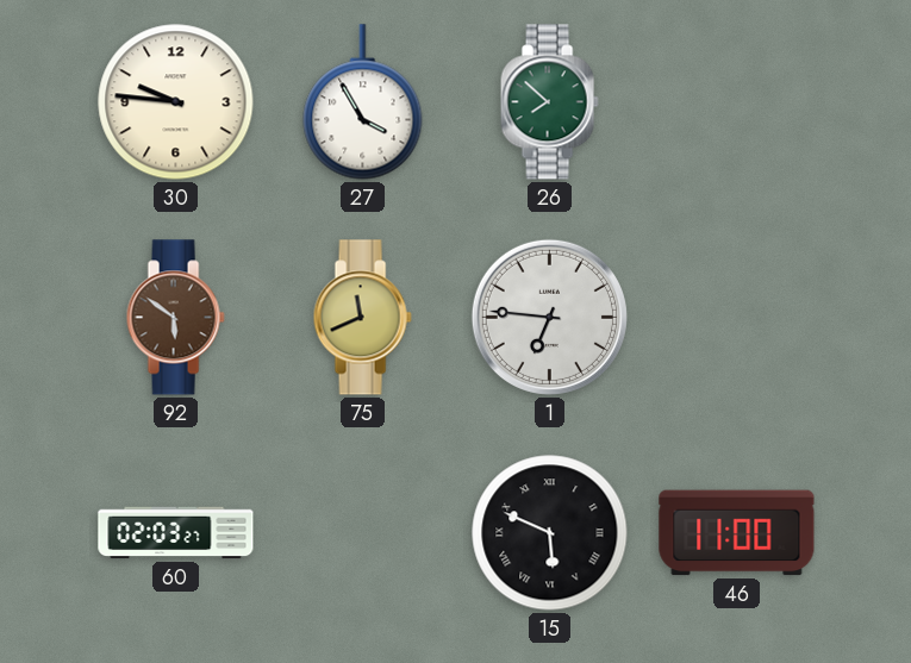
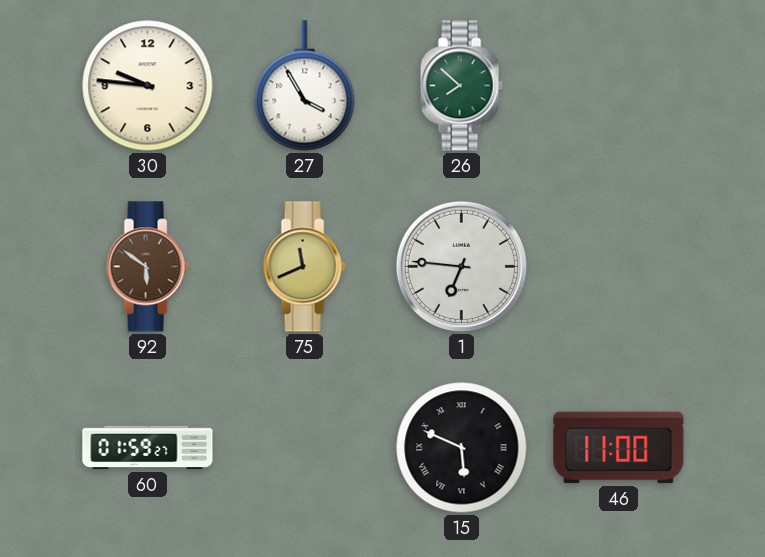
60: 02:03 -> 01:59 (148, 448)
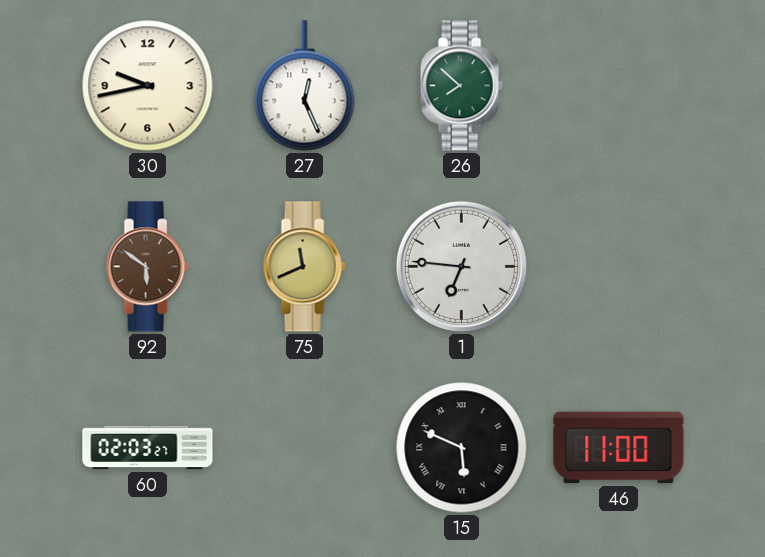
30: 9:46 -> 9:43 (148, 86)
27: 3:55 -> 12:26 (305, 86)
60: 01:59 -> 02:03 (148, 448)
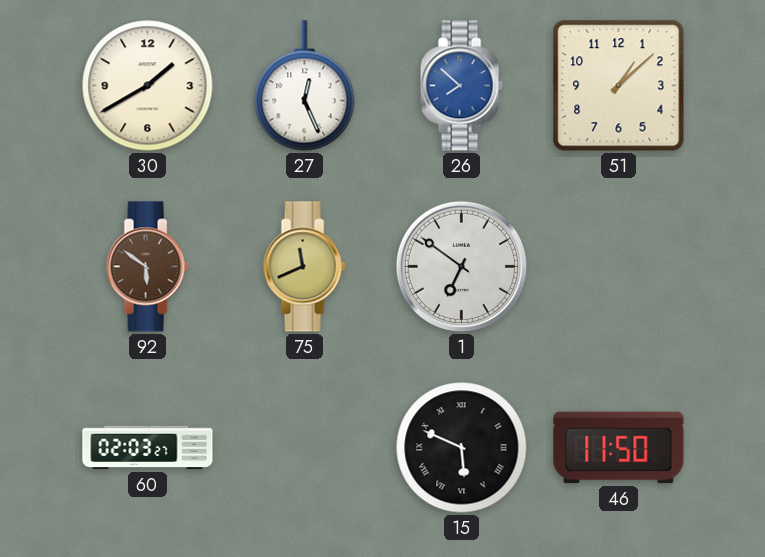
30: 9:43 -> 1:40 (148, 86)
26 dial: green -> blue (461, 86)
51: none -> 1:08 (619, 86)
1: 6:46 -> 6:51 (461, 266)
46: 11:00 -> 11:50 (619, 448)
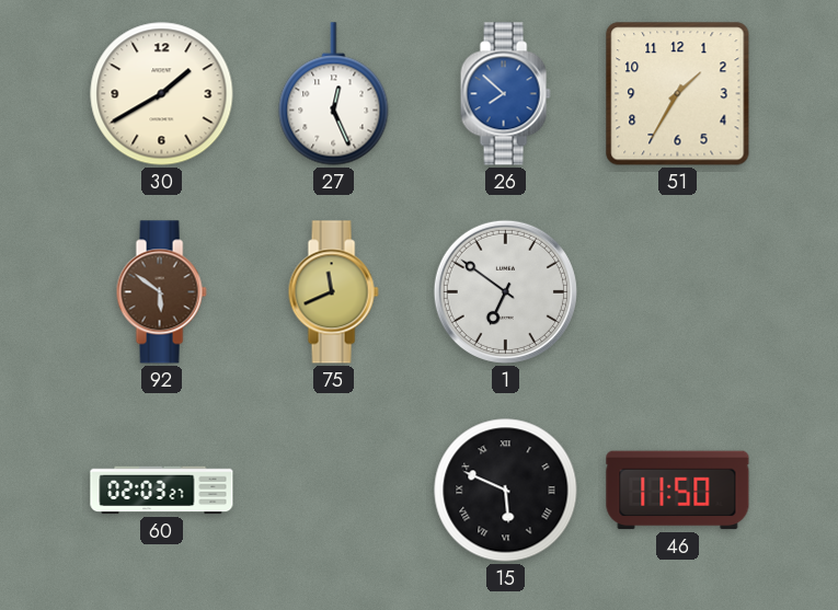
51: 1:08 -> 1:35 (678, 94)
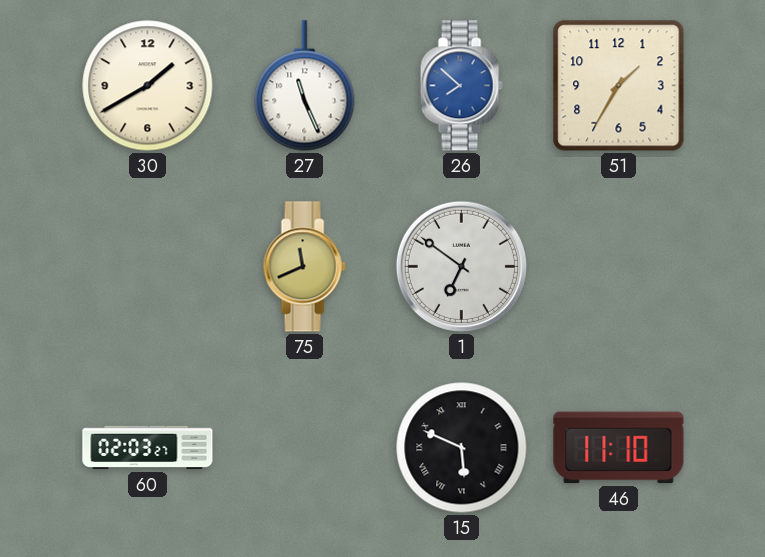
27: 12:26 -> 11:26 (305, 86)
92: 5:51 -> none (161, 292)
46: 11:50 -> 11:10 (619, 448)
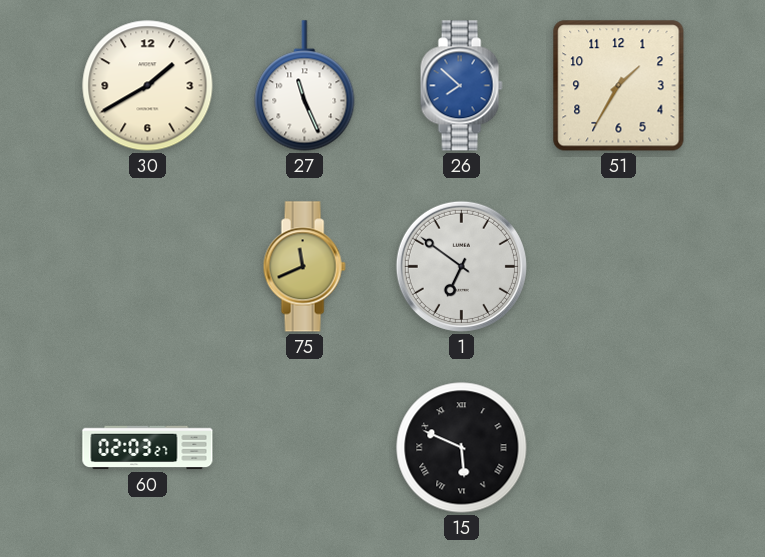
46: 11:10 -> none (619, 448)
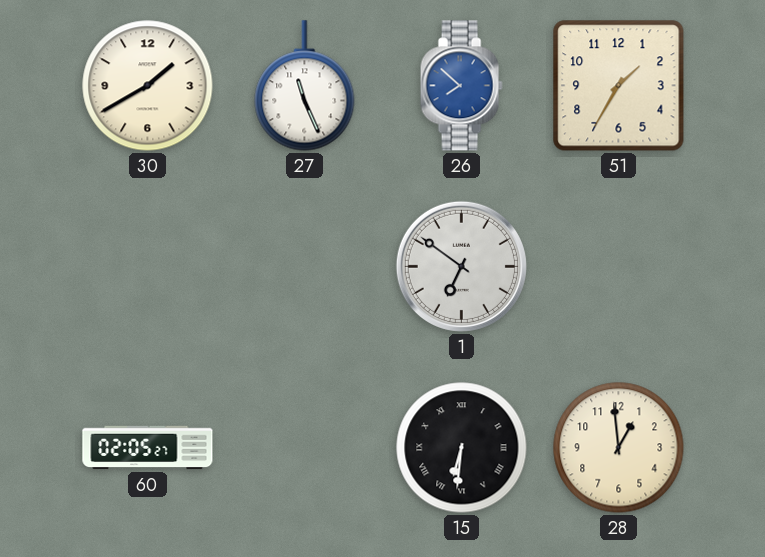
75: 11:41 -> none (304, 267)
60: 02:03 -> 02:05 (148, 448)
15: 5:49 -> 6:31 (462, 448)
28: none -> 12:59 (619, 448)
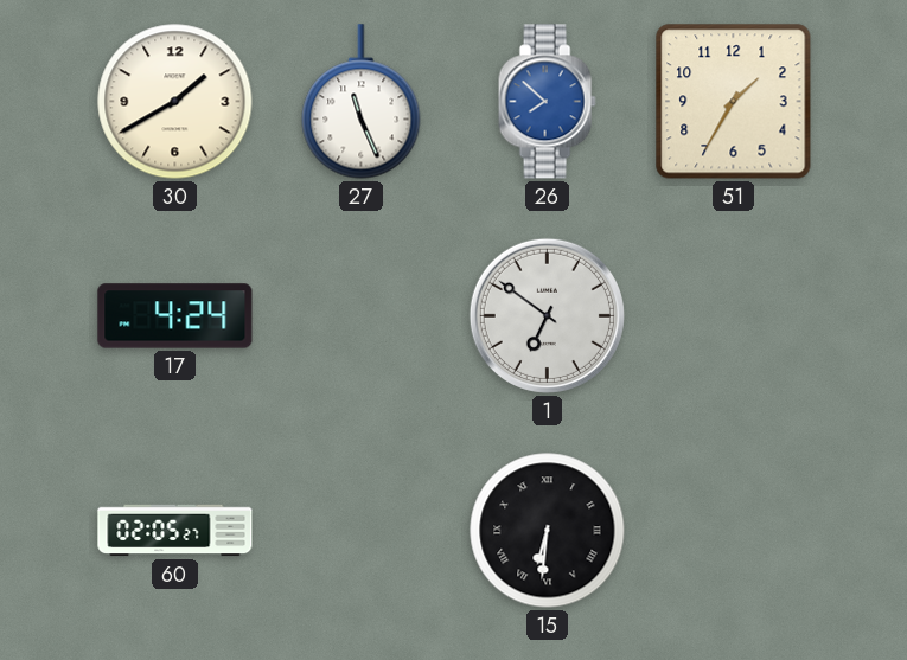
17: none -> 4:24 (175, 316)
28: 12:59 -> none (619, 448)
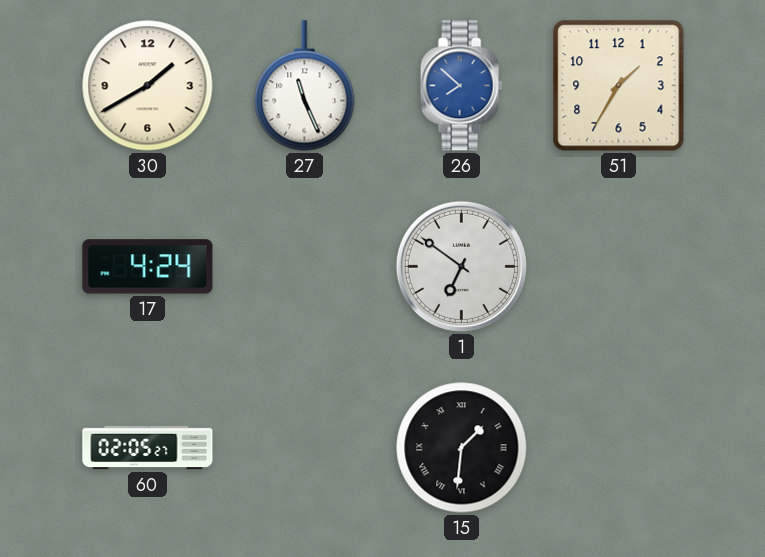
15: 6:31 -> 1:31 (462, 448)
